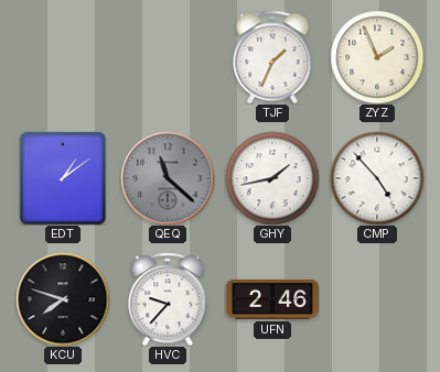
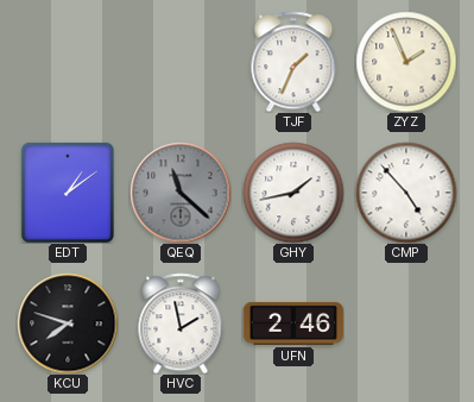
HVC: 9:37 -> 1:58 (181, 324)
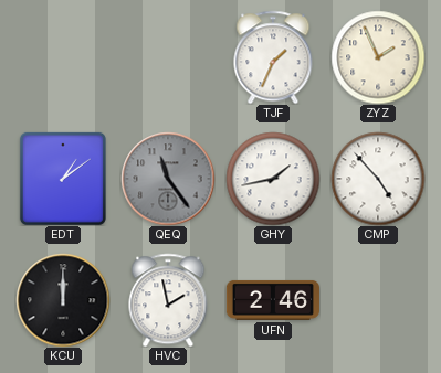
QEQ: 11:22 -> 11:24 (168, 179)
KCU: 7:48 -> 12:00 (63, 300)
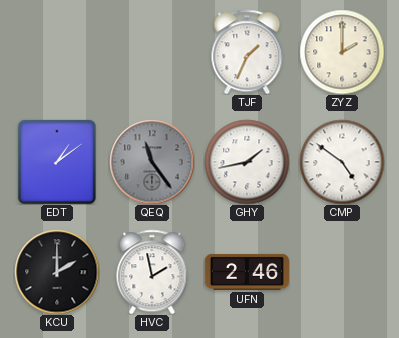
ZYZ: 1:56 -> 2:00 (342, 52)
CMP: 4:53 -> 4:51 (342, 162)
KCU: 12:00 -> 2:00 (57, 272)
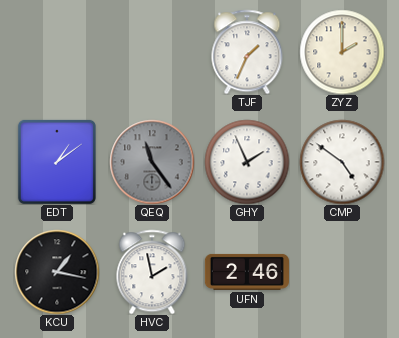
GHY: 1:43 -> 1:56 (247, 162)
KCU: 2:00 -> 1:17 (57, 272)
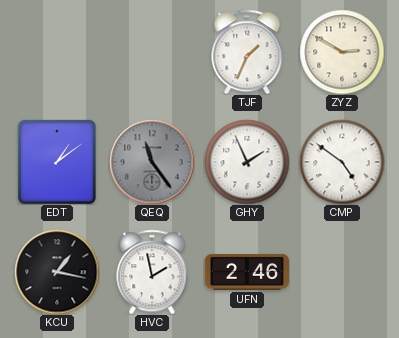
ZYZ: 2:00 -> 2:50 (342, 52)
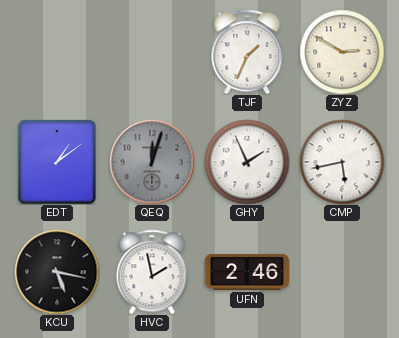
QEQ: 11:24 -> 12:03 (152, 162)
CMP: 4:51 -> 5:43 (342, 162)
KCU: 1:17 -> 5:17 (57, 272)
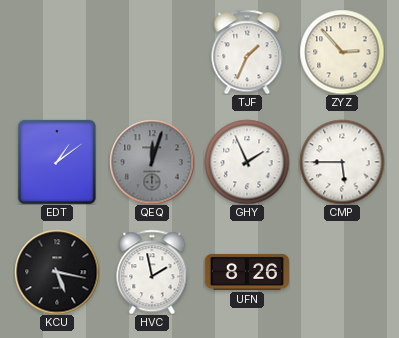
ZYZ: 2:50 -> 2:53 (342, 52)
CMP: 5:43 -> 5:45 (342, 162)
UFN: 2:46 -> 8:26 (247, 272)
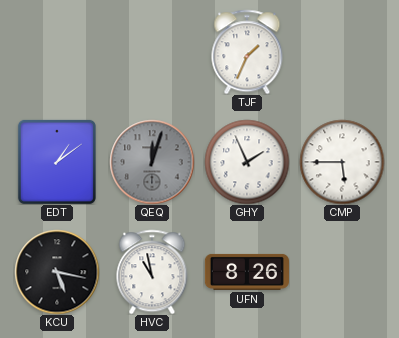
ZYZ: 2:53 -> none (342, 52)
HVC: 1:58 -> 10:58 (152, 272)
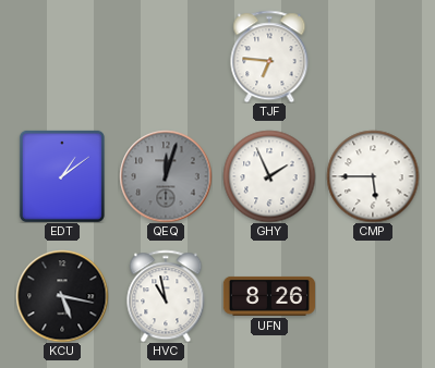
TJF: 1:34 -> 6:46 (269, 57)
